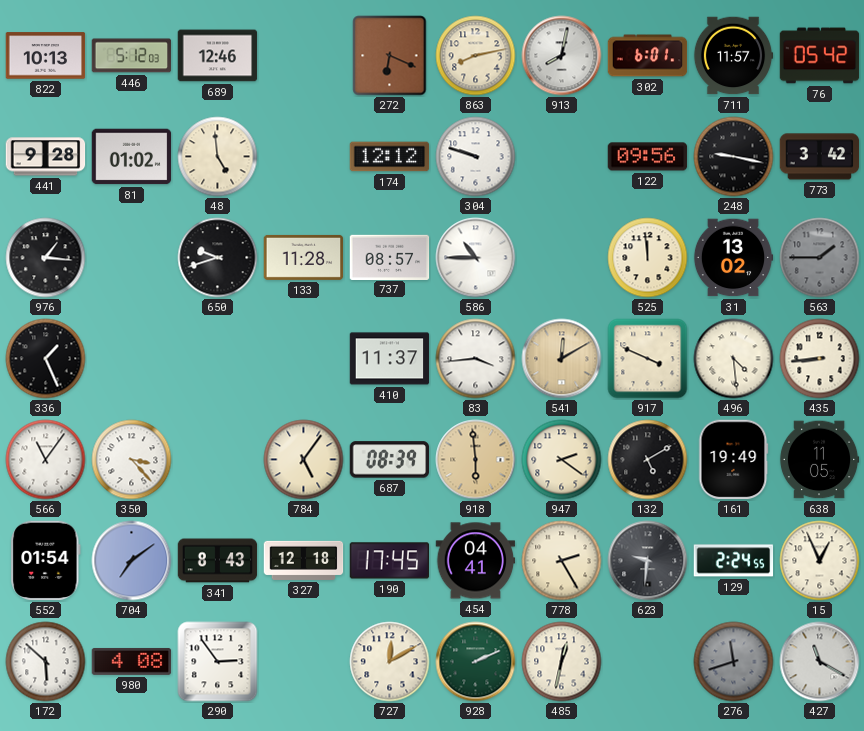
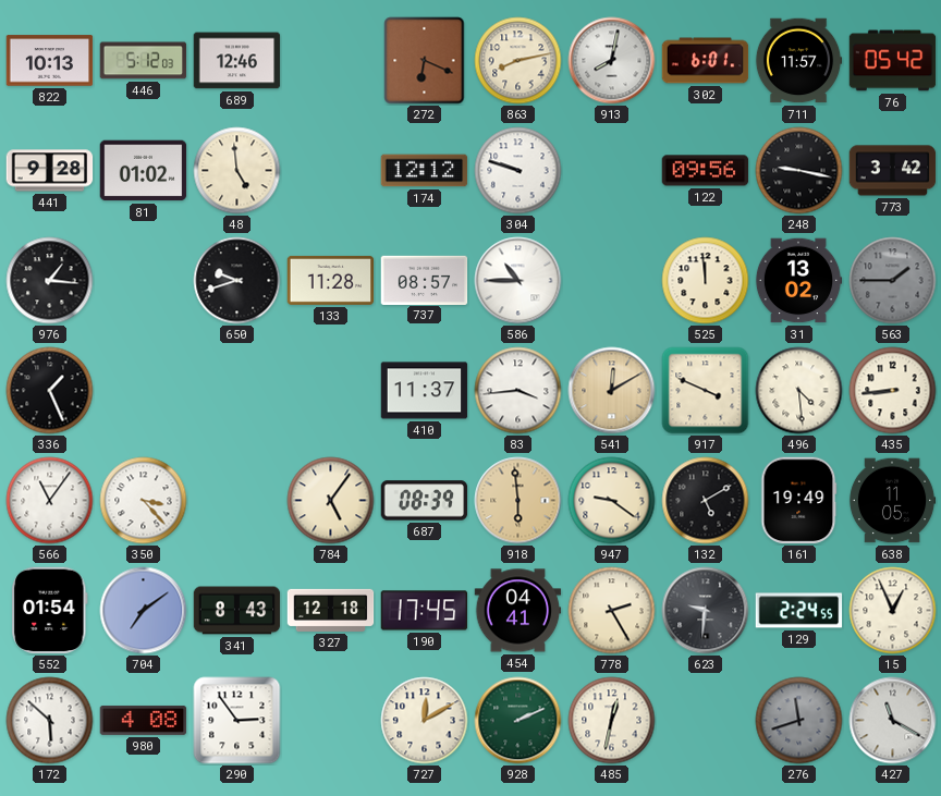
947: 2:21 -> 9:21 (612, 501)
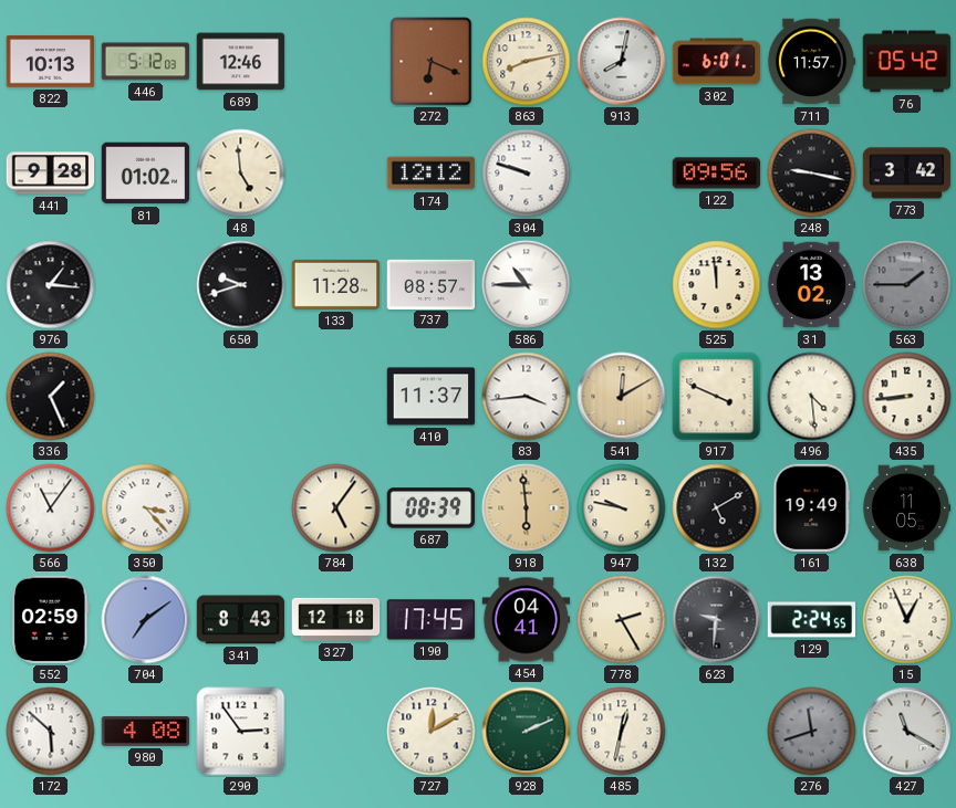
947: 9:21 -> 9:47 (622, 508)
552: 01:54 -> 02:59 (51, 620)
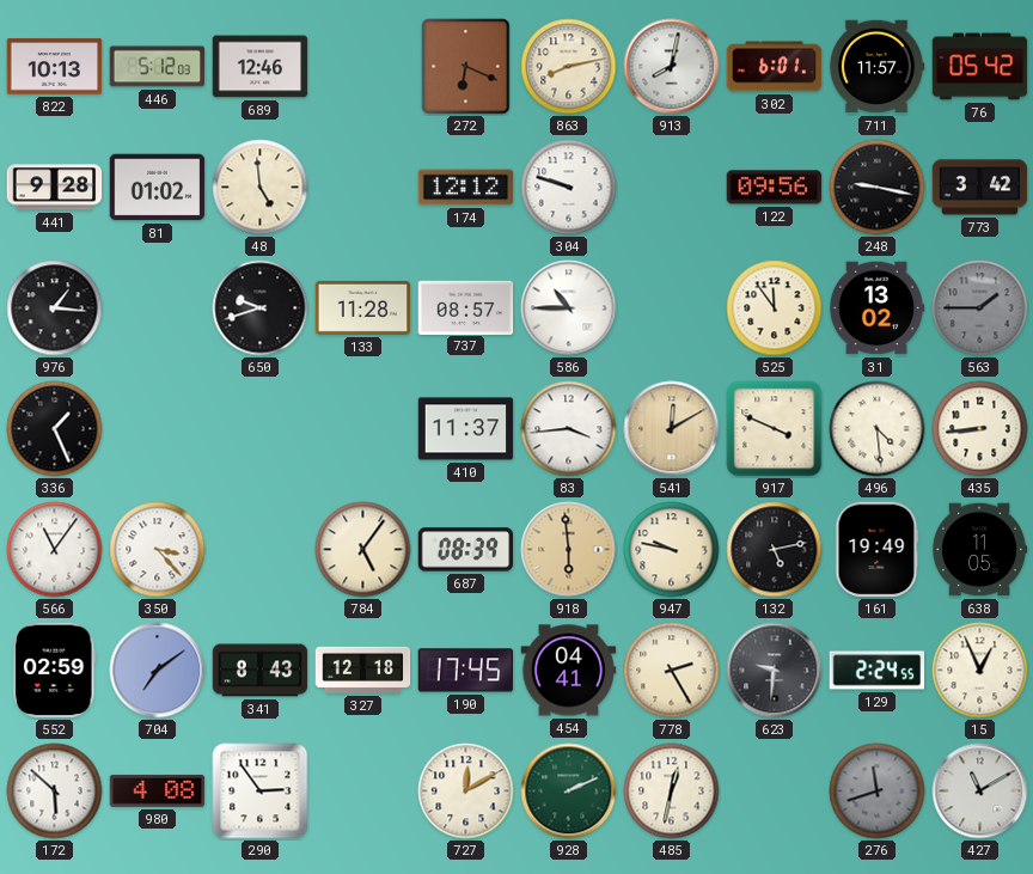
525: 11:59 -> 11:54 (775, 308)
132: 5:10 -> 5:13 (775, 550)
427: 11:20 -> 11:10 (980, 792)
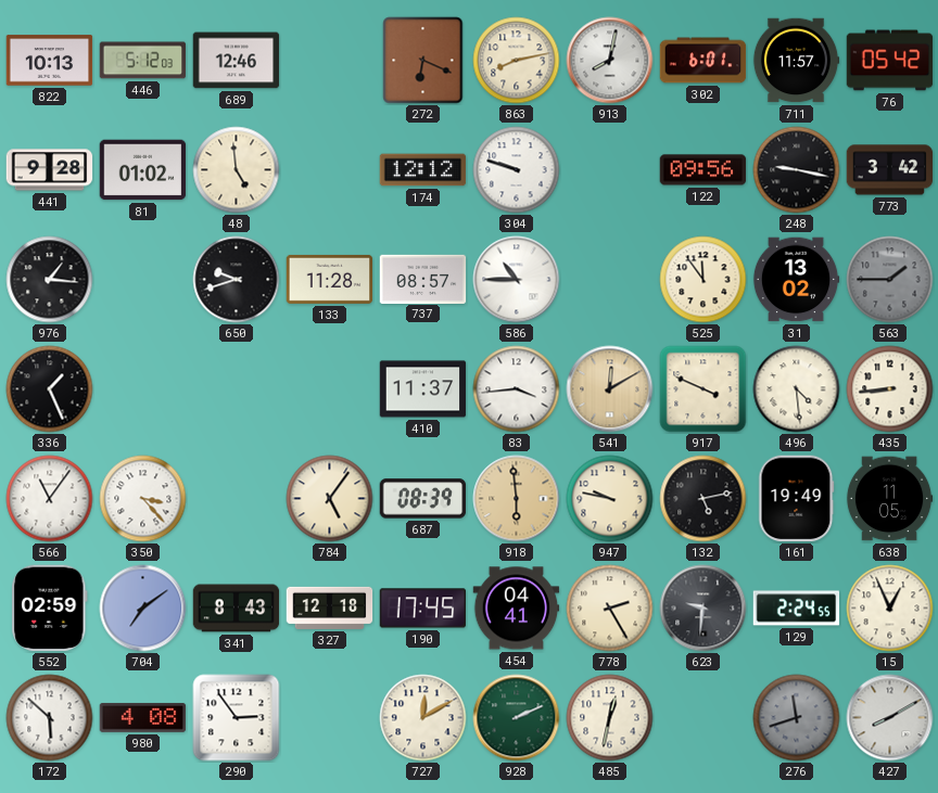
427: 11:10 -> 8:10 (890, 718)
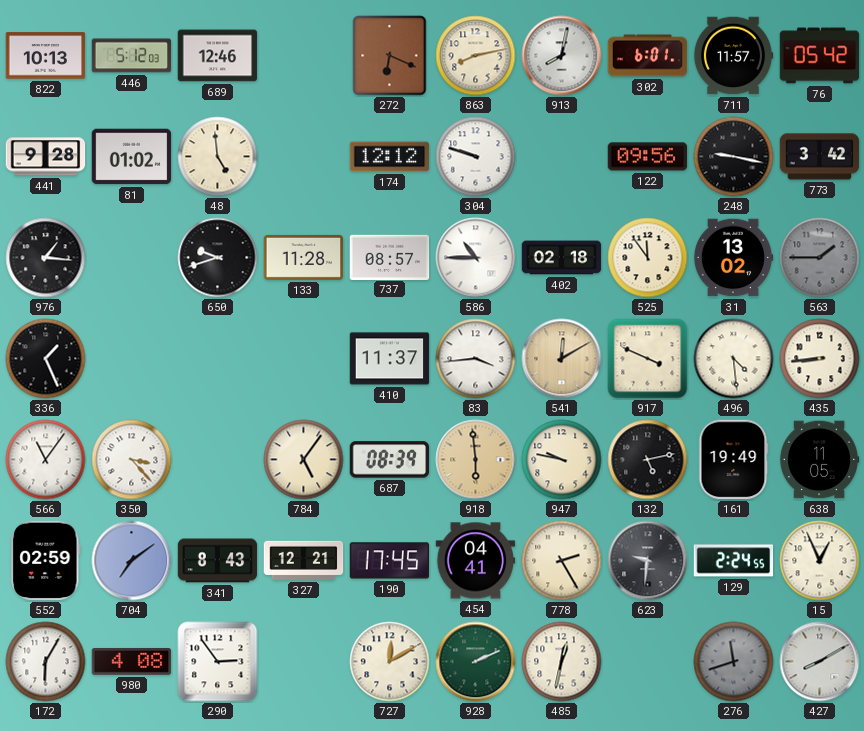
402: none -> 02:18 (562, 258)
327: 12:18 -> 12:21 (304, 560)
172: 5:52 -> 6:05 (46, 662)
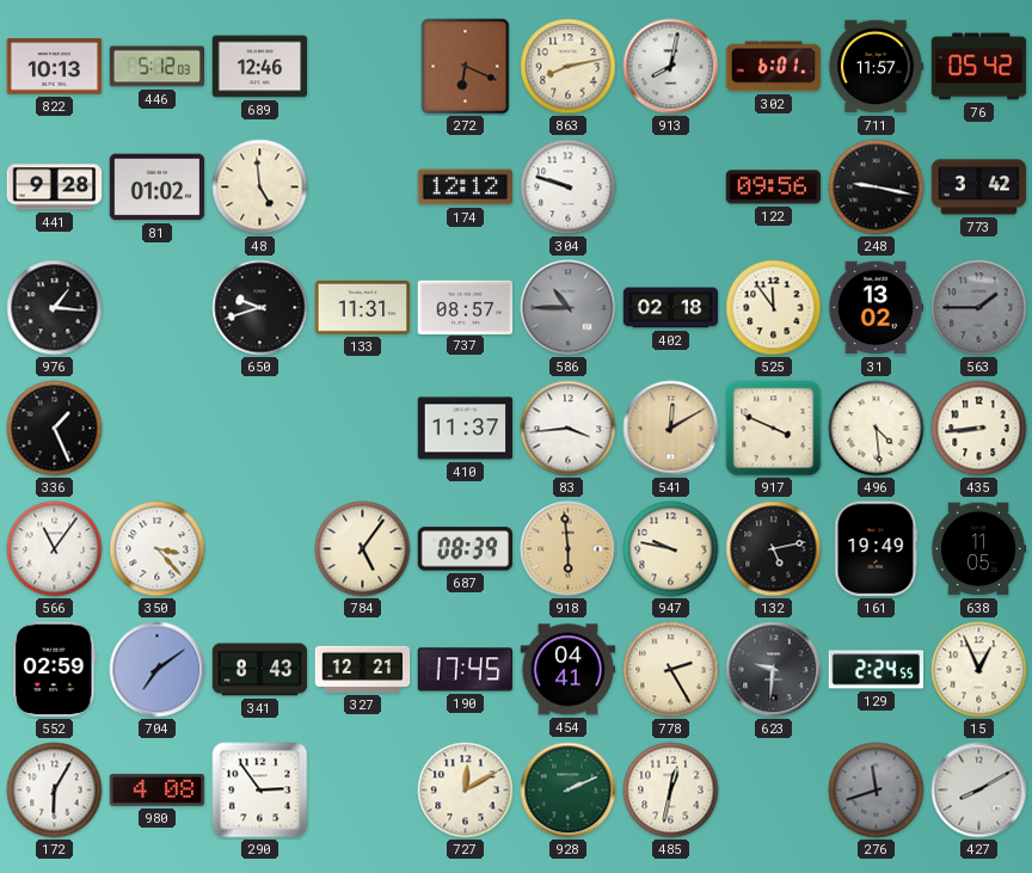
133: 11:28 -> 11:31 (363, 307)
586 dial: white -> grey (569, 308)
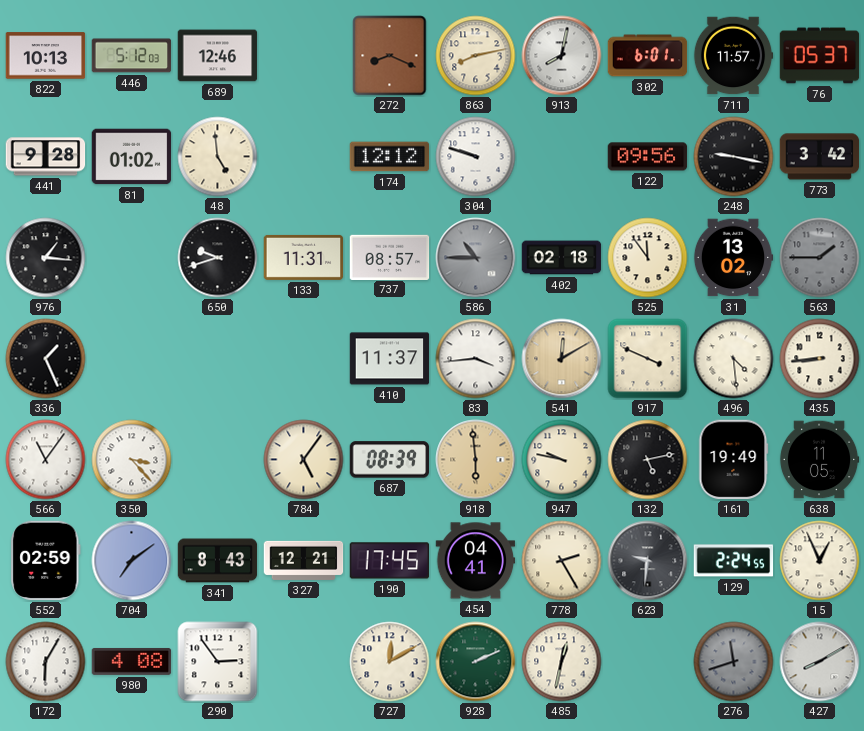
272: 6:19 -> 8:19 (390, 56)
76: 05:42 -> 05:37 (820, 56)
